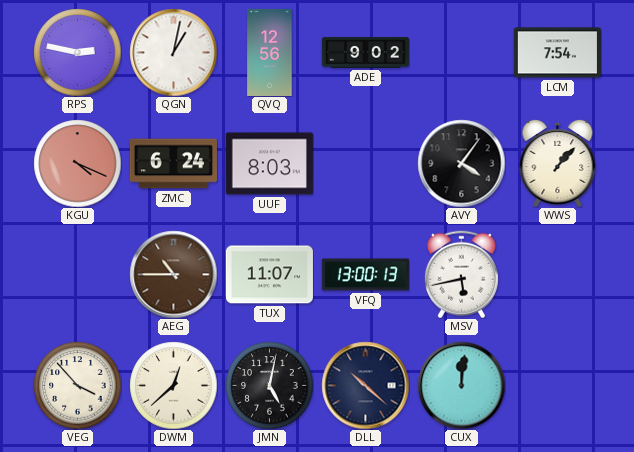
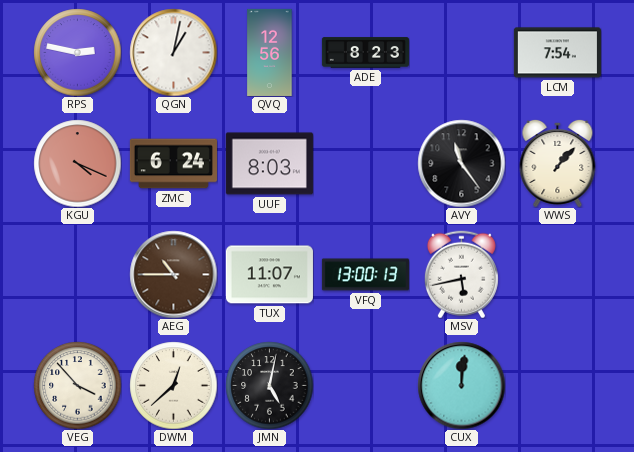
ADE: 9:02 -> 8:23 (365, 53)
AVY: 4:06 -> 11:24 (461, 163)
DLL: 10:22 -> none (365, 385)
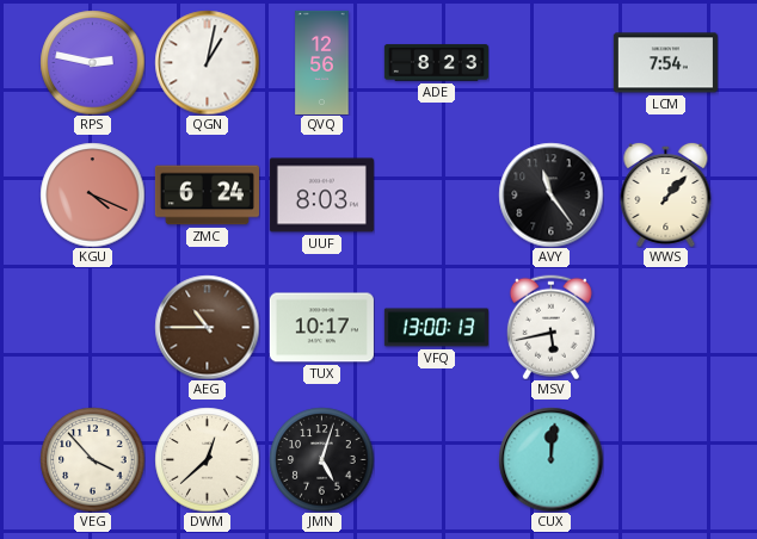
TUX: 11:07 -> 10:17 (321, 328)
JMN: 5:02 -> 5:03 (321, 459)
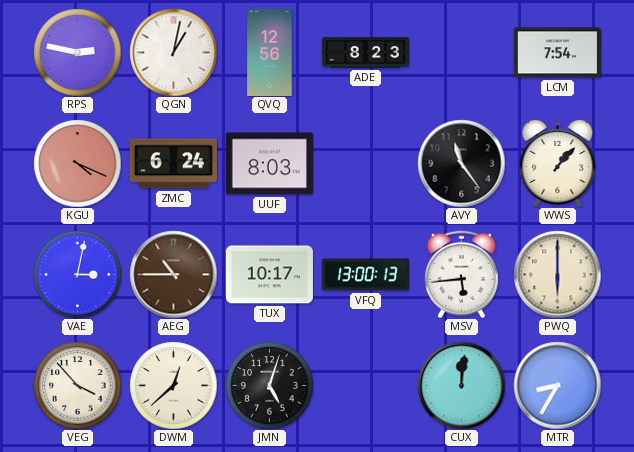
VAE: none -> 3:02 (77, 274)
MSV: 5:43 -> 5:44 (461, 274)
PWQ: none -> 6:00 (557, 274)
MTR: none -> 8:35 (557, 385)
